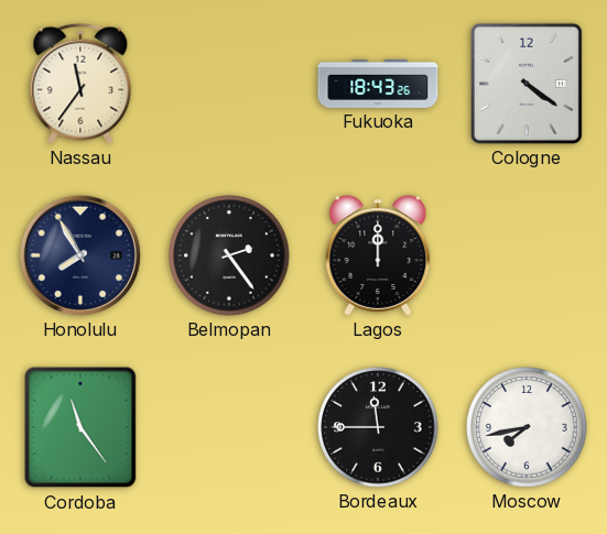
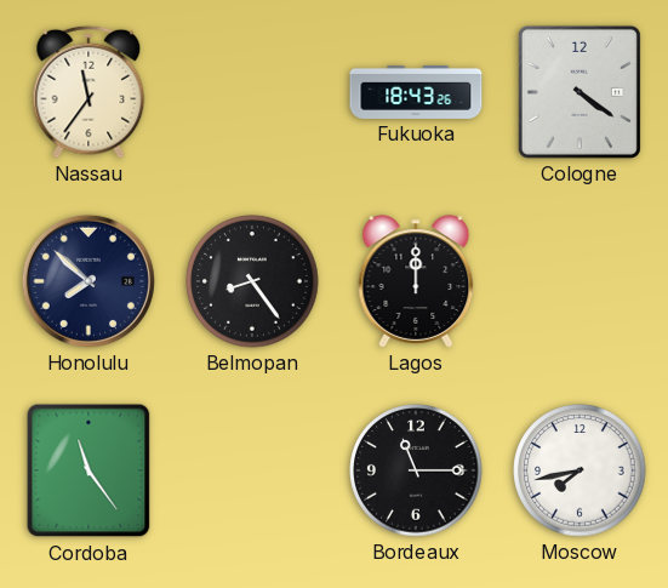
Honolulu: 7:55 -> 7:52 (89, 281)
Belmopan: 2:24 -> 8:24 (252, 281)
Bordeaux: 11:45 -> 11:15 (416, 470)
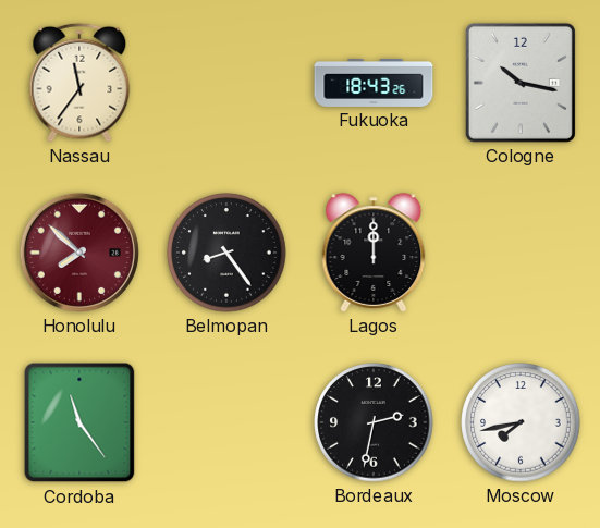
Cologne: 4:21 -> 10:17 (521, 83)
Honolulu dial: navy -> burgundy (79, 253)
Bordeaux: 11:15 -> 2:32 (374, 422)
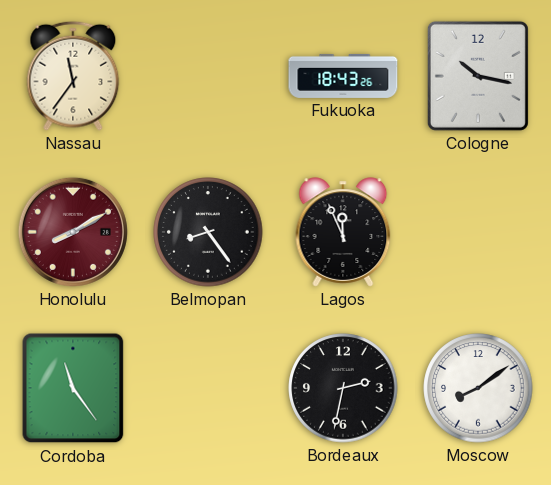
Honolulu: 7:52 -> 8:10 (73, 232)
Lagos: 12:00 -> 11:56 (343, 232)
Moscow: 7:43 -> 8:09 (478, 388)
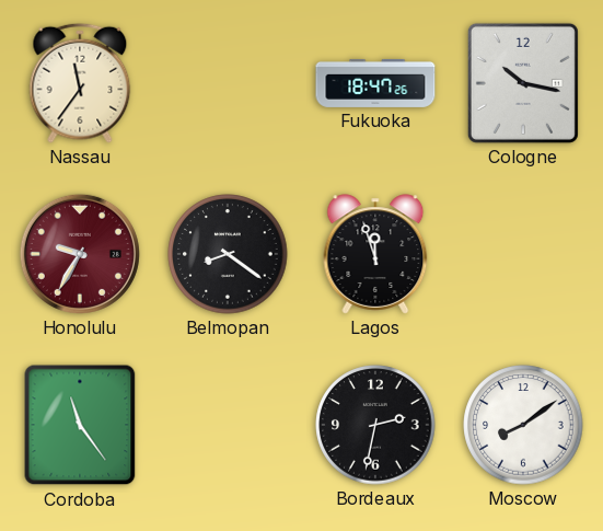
Fukuoka: 18:43 -> 18:47 (375, 83)
Honolulu: 8:10 -> 9:35 (80, 254)
Belmopan: 8:24 -> 8:21 (228, 254)
Lagos: 11:56 -> 11:57 (375, 254)
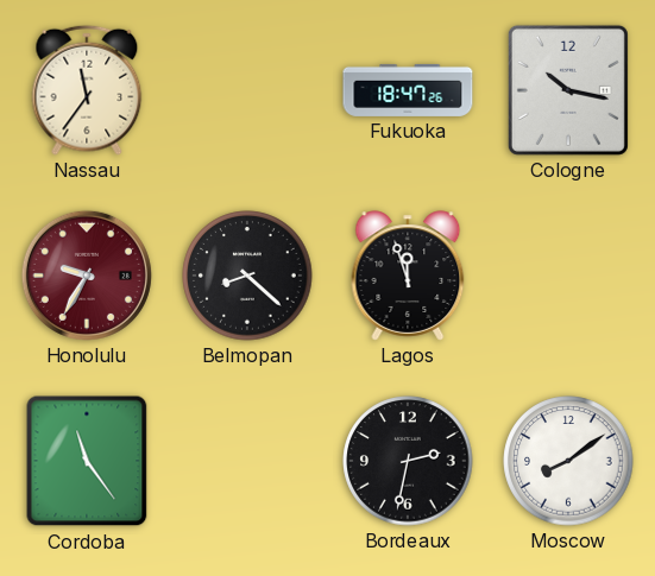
Belmopan: 8:21 -> 8:22 (247, 276)
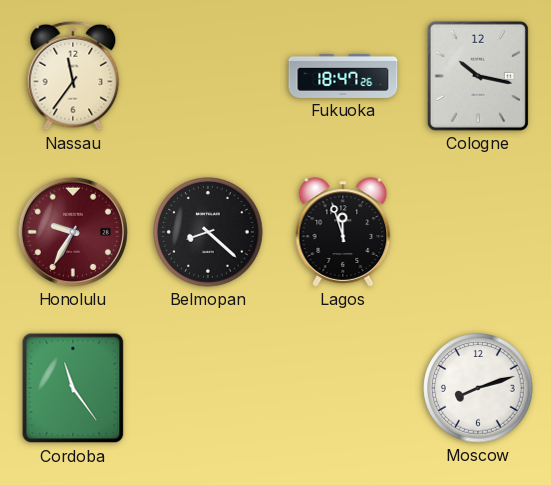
Bordeaux: 2:32 -> none (408, 461)
Moscow: 8:09 -> 8:12 (478, 388)
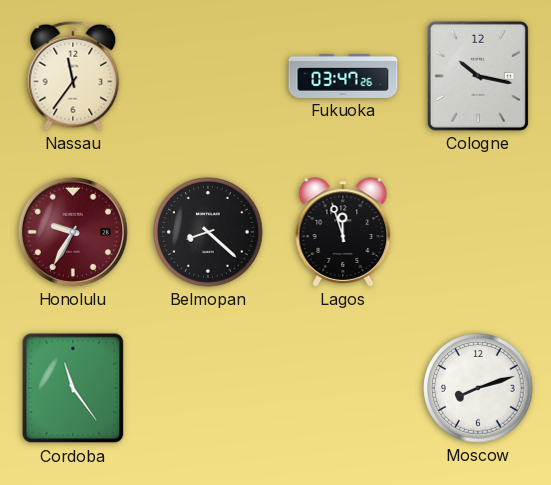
Fukuoka: 18:47 -> 03:47 (343, 76)
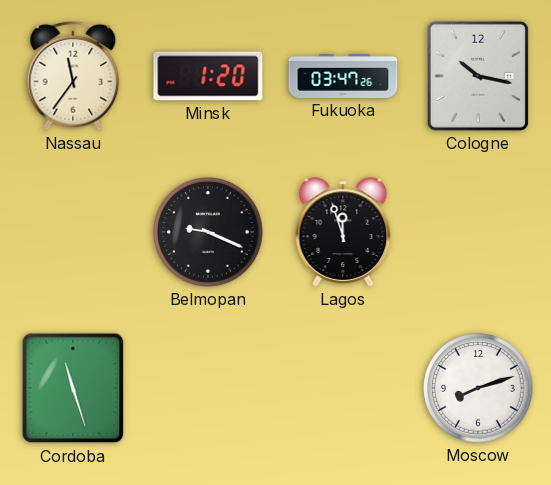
Minsk: none -> 1:20 (208, 76)
Honolulu: 9:35 -> none (73, 232)
Belmopan: 8:22 -> 9:19 (208, 232)
Cordoba: 11:24 -> 11:27 (73, 388)
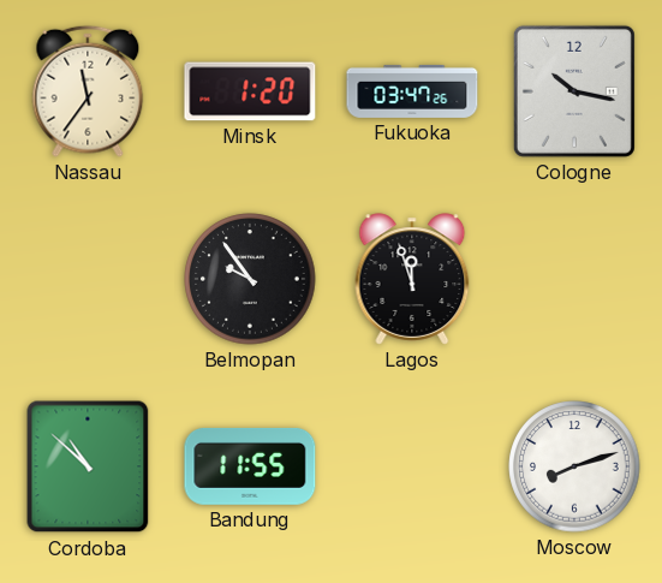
Belmopan: 9:19 -> 9:54 (250, 279)
Cordoba: 11:27 -> 10:52 (88, 466)
Bandung: none -> 11:55 (250, 466)
